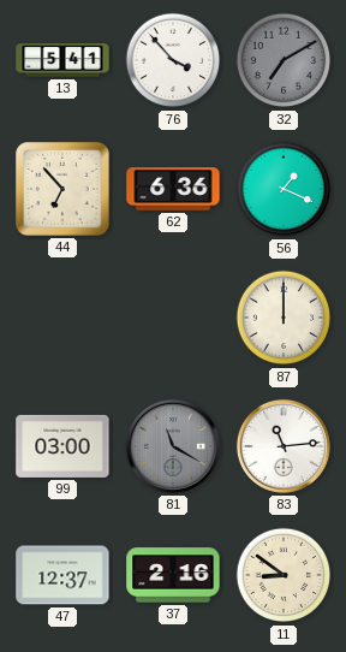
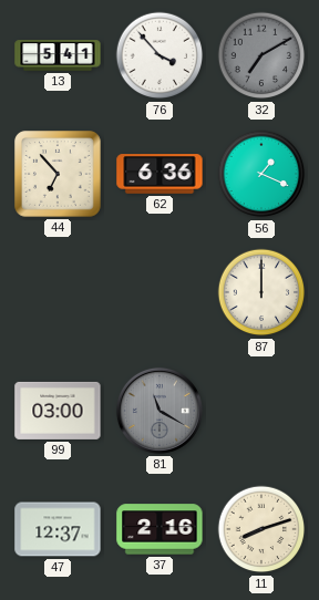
83: 11:14 -> none (284, 446)
11: 8:51 -> 8:12 (261, 529)
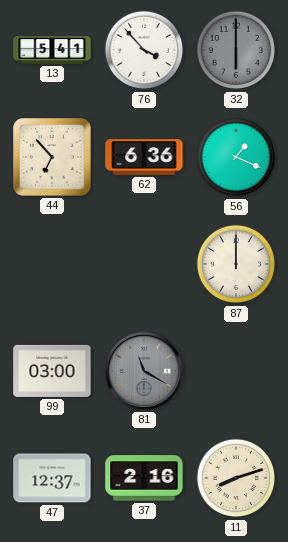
32: 7:10 -> 6:00 (236, 50)
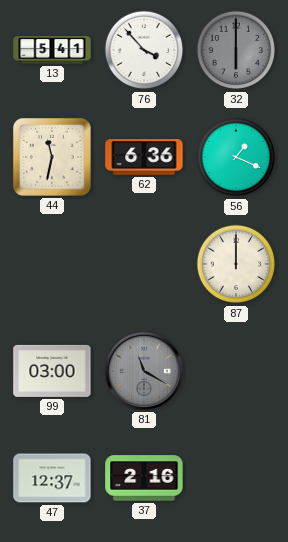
44: 6:53 -> 11:32 (52, 157)
11: 8:12 -> none (236, 478)
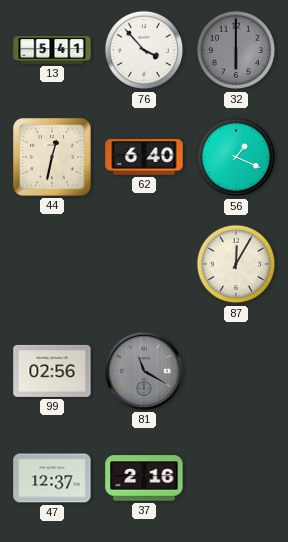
44: 11:32 -> 12:32 (52, 157)
62: 6:36 -> 6:40 (144, 157)
87: 12:00 -> 12:05 (236, 264)
99: 03:00 -> 02:56 (52, 371)
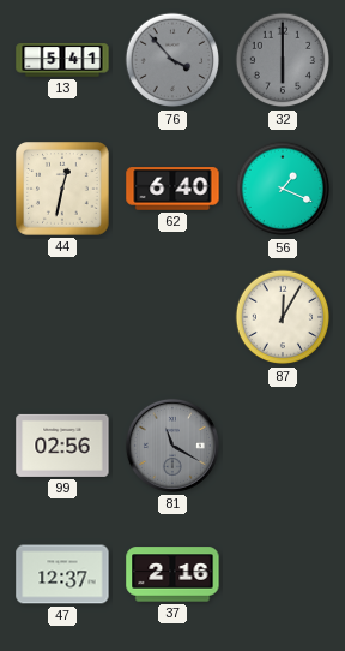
76 dial: white -> grey (172, 60)
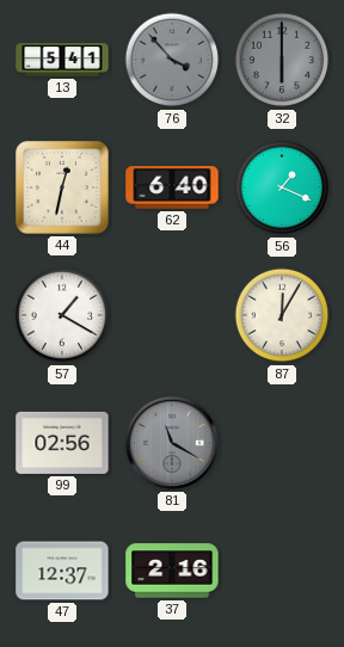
57: none -> 1:20 (62, 315)
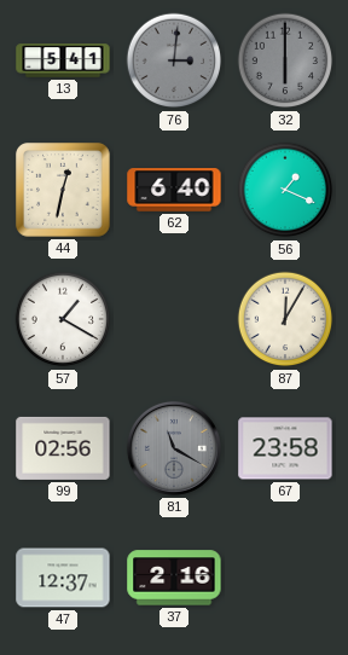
76: 3:53 -> 3:01 (174, 60)
67: none -> 23:58 (285, 448)
